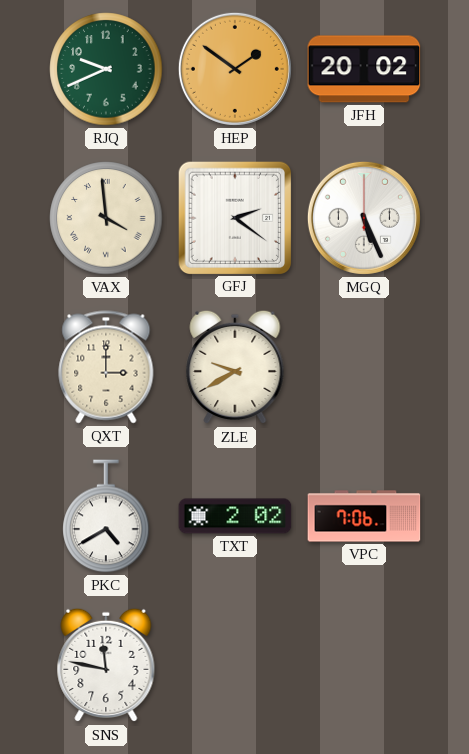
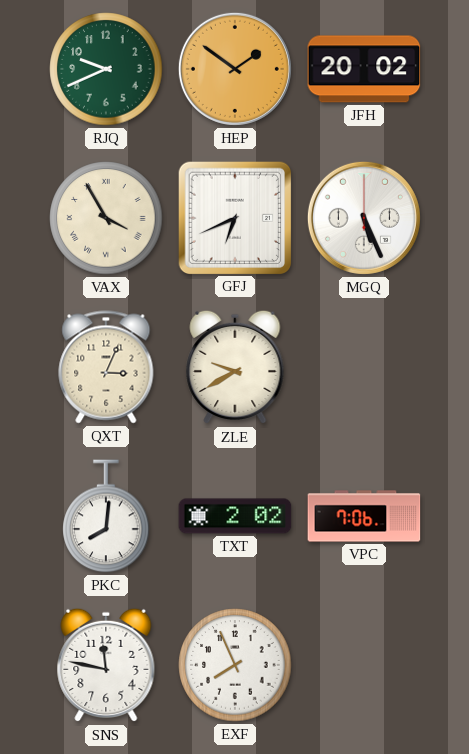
VAX: 3:59 -> 3:55 (106, 218)
GFJ: 2:21 -> 6:41 (234, 217)
QXT: 3:00 -> 3:04 (106, 367)
PKC: 4:40 -> 8:01 (106, 516)
EXF: none -> 7:56 (235, 665)
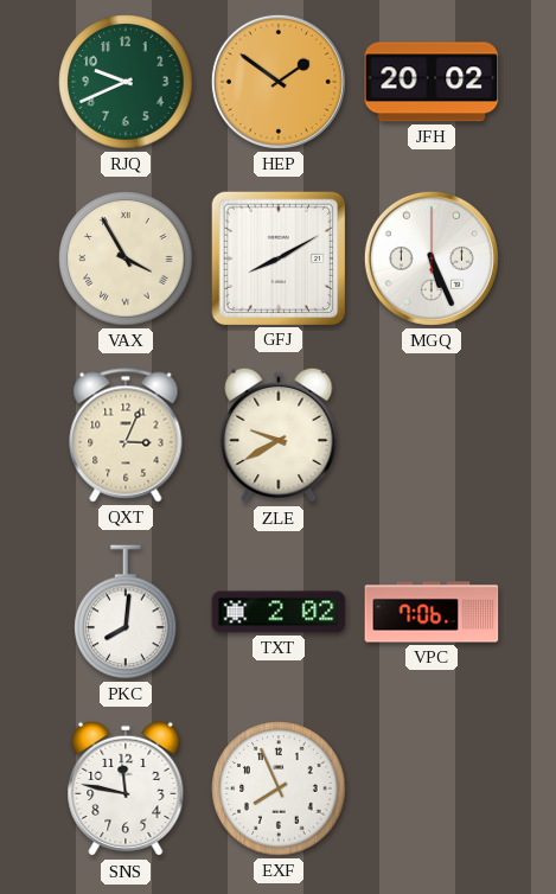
GFJ: 6:41 -> 8:10 (277, 257)
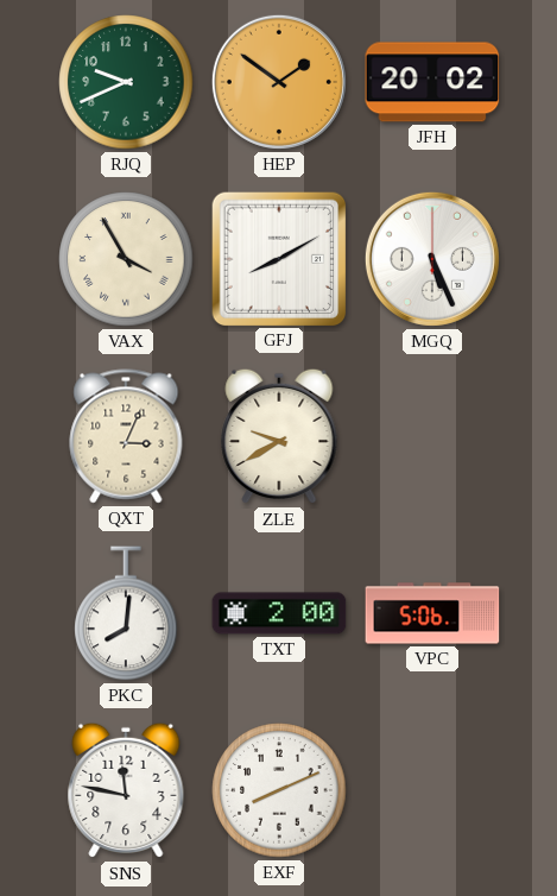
TXT: 2:02 -> 2:00 (279, 613)
VPC: 7:06 -> 5:06 (432, 613)
EXF: 7:56 -> 8:11 (279, 790)
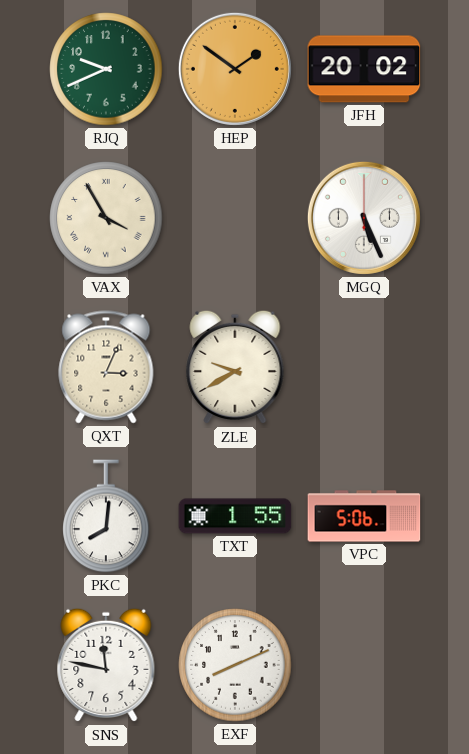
GFJ: 8:10 -> none (278, 258)
TXT: 2:00 -> 1:55 (235, 516)
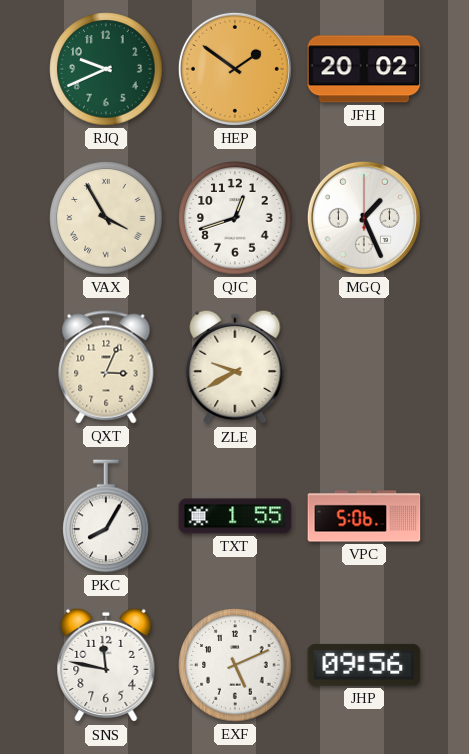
QJC: none -> 12:42 (235, 218)
MGQ: 5:26 -> 1:26 (364, 218)
PKC: 8:01 -> 8:05 (106, 516)
EXF: 8:11 -> 5:11 (235, 665)
JHP: none -> 09:56 (364, 665)
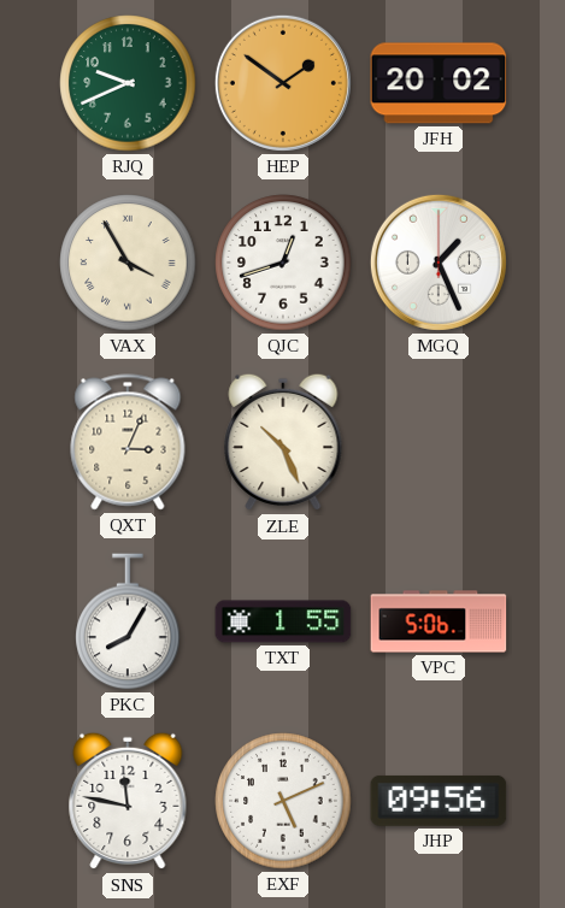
ZLE: 9:40 -> 10:26 (283, 442)
